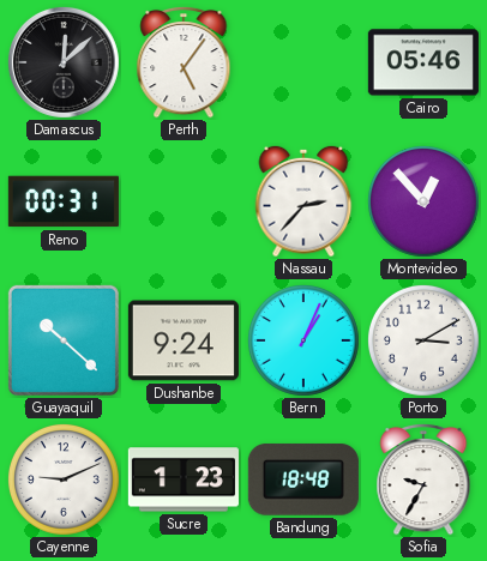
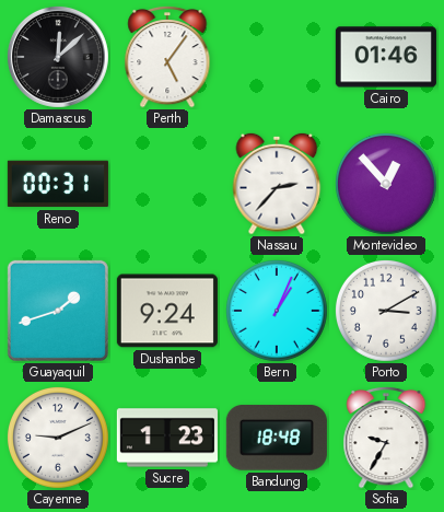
Cairo: 05:46 -> 01:46 (386, 57)
Guayaquil: 10:22 -> 1:42 (58, 311)
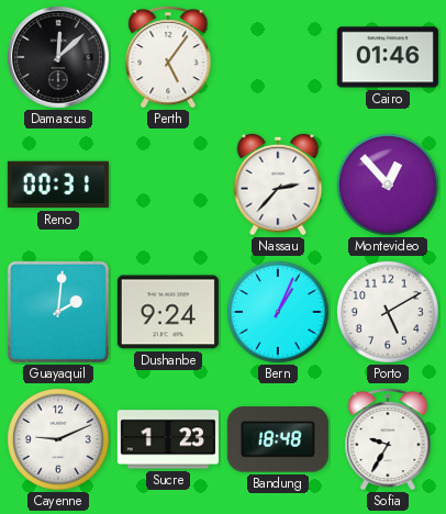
Guayaquil: 1:42 -> 2:01 (58, 312)
Porto: 3:10 -> 5:10 (388, 312)
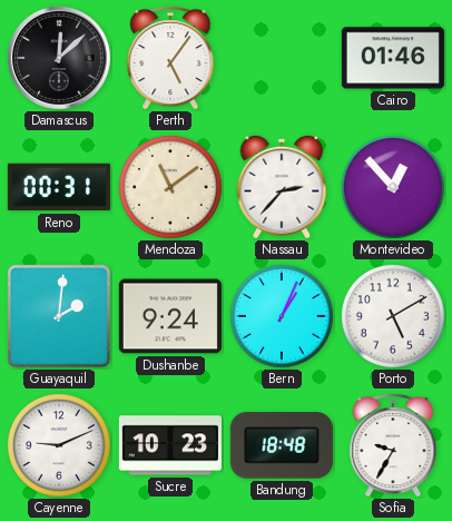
Mendoza: none -> 11:09 (170, 187)
Sucre: 1:23 -> 10:23 (170, 445)
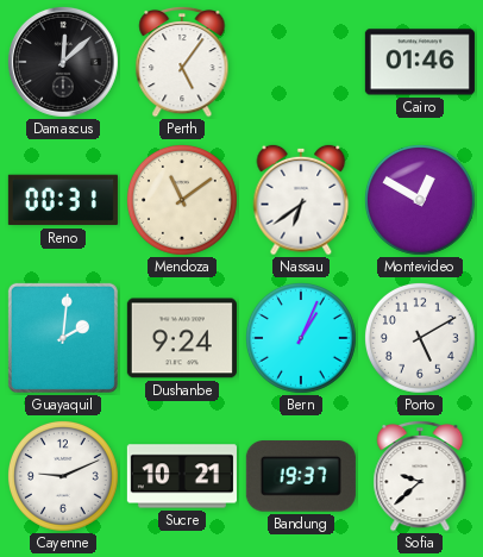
Nassau: 2:37 -> 6:39 (301, 200)
Montevideo: 12:53 -> 12:50 (420, 200)
Sucre: 10:23 -> 10:21 (182, 476)
Bandung: 18:48 -> 19:37 (301, 476)
Sofia: 9:35 -> 9:38 (420, 476)
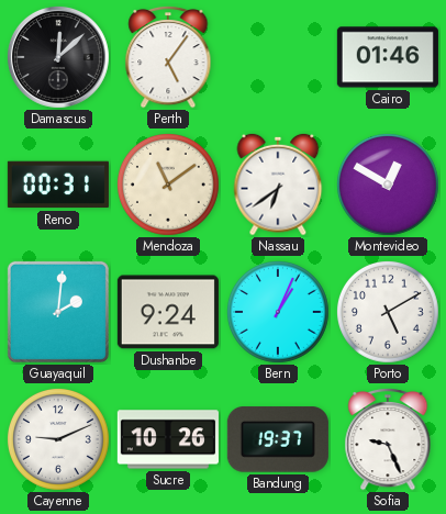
Sucre: 10:21 -> 10:26 (168, 439)
Sofia: 9:38 -> 9:26 (388, 439)
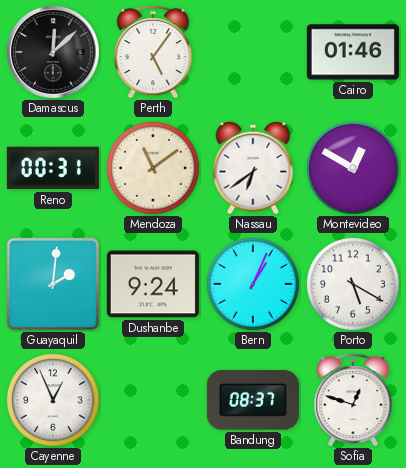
Porto: 5:10 -> 5:20 (353, 284)
Cayenne: 9:11 -> 12:56 (53, 400)
Sucre: 10:26 -> none (168, 439)
Bandung: 19:37 -> 08:37 (253, 400)
Sofia: 9:26 -> 12:48 (353, 400)
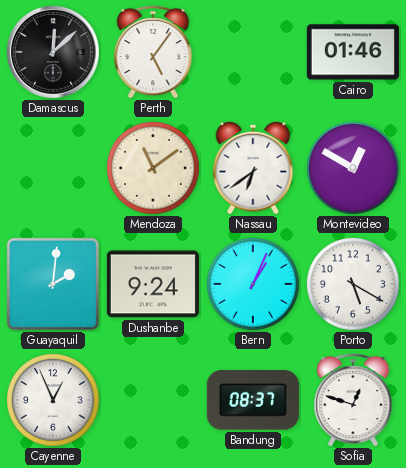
Reno: 00:31 -> none (53, 168)
